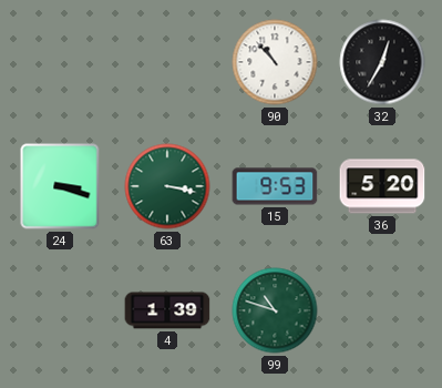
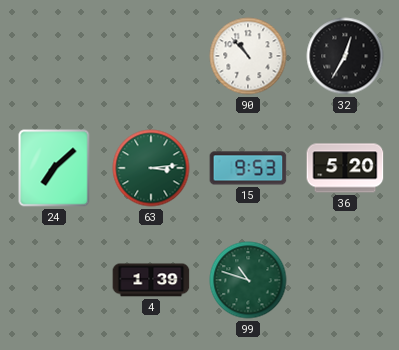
24: 3:18 -> 7:08 (54, 168)
63: 3:17 -> 3:14 (151, 168)
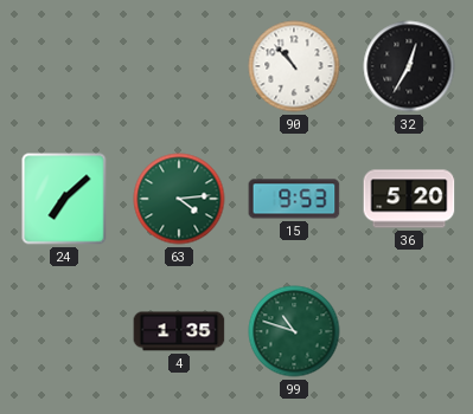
63: 3:14 -> 4:14 (179, 199)
4: 1:39 -> 1:35 (179, 331)
